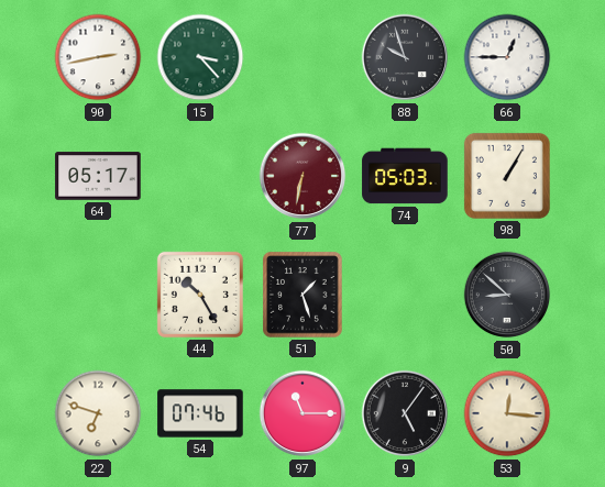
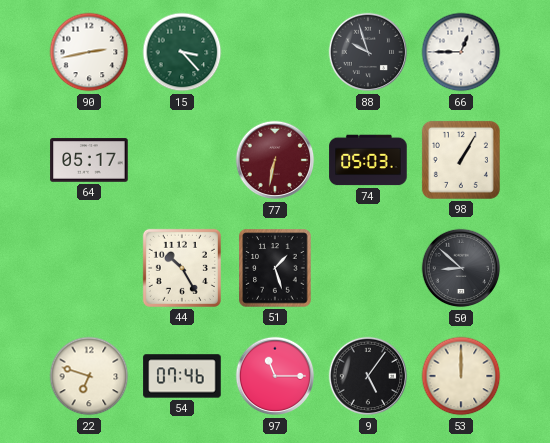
53: 12:16 -> 12:00 (461, 376)
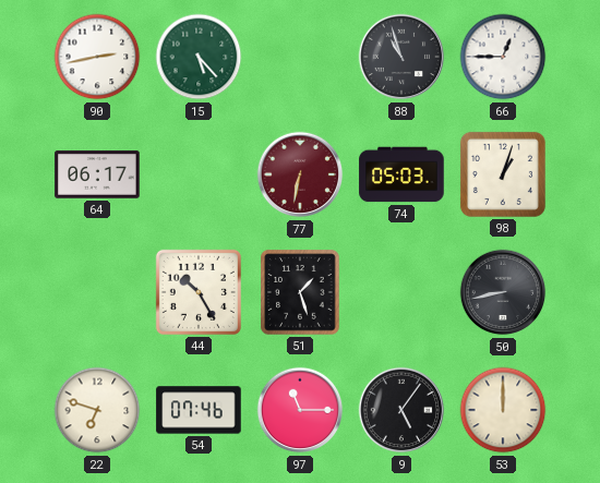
15: 3:23 -> 5:23 (199, 57)
88: 9:57 -> 10:57 (401, 57)
64: 05:17 -> 06:17 (97, 174)
98: 1:05 -> 1:03 (503, 174)
50: 8:52 -> 8:43 (503, 292)
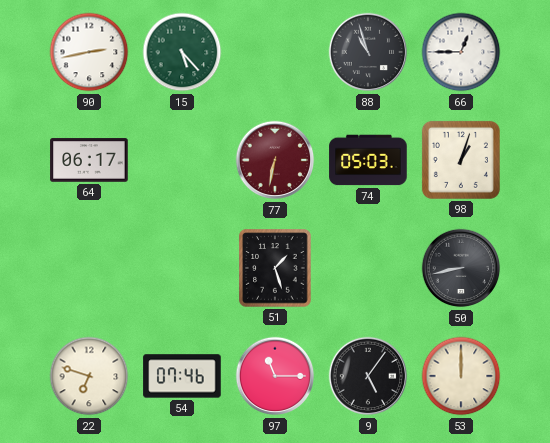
44: 10:25 -> none (199, 292)
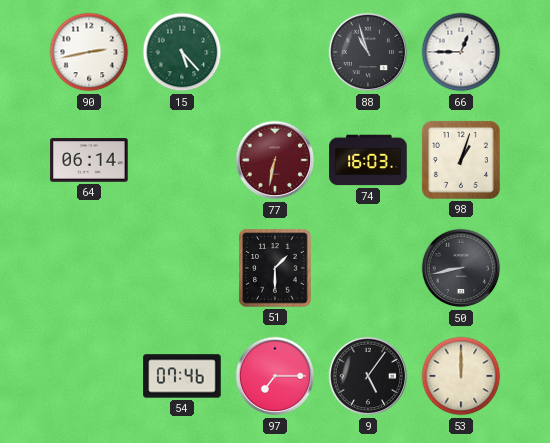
64: 06:17 -> 06:14 (89, 160)
74: 05:03 -> 16:03 (368, 160)
51: 1:27 -> 1:30 (275, 268)
22: 6:48 -> none (89, 376)
97: 11:15 -> 7:15 (275, 376)
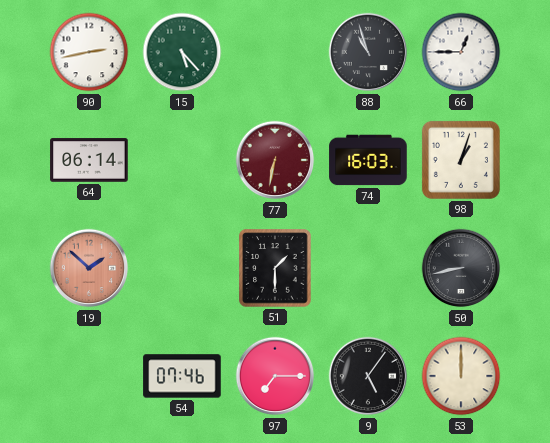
19: none -> 1:52 (89, 268)
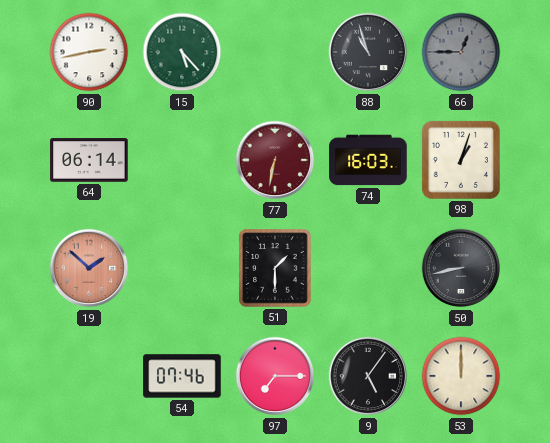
66 dial: white -> grey (461, 52)
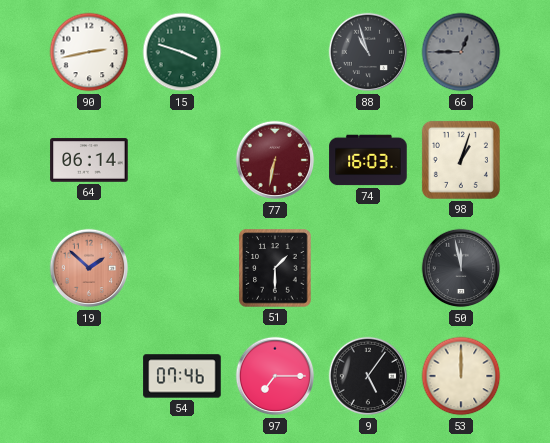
15: 5:23 -> 3:48 (182, 52)
50: 8:43 -> 11:58 (461, 268)
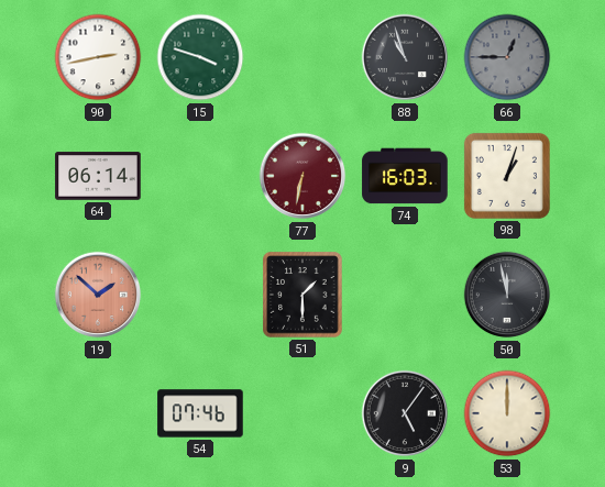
97: 7:15 -> none (275, 376)
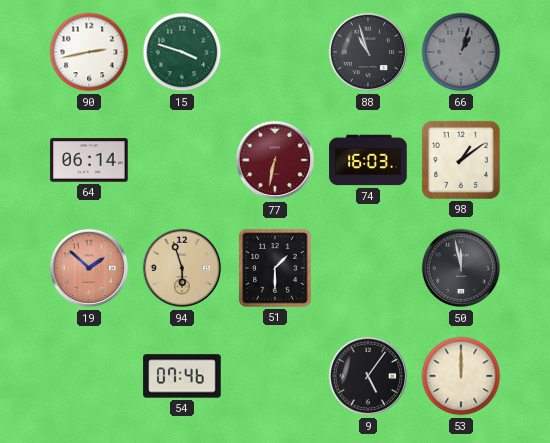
66: 12:45 -> 1:03 (461, 52)
98: 1:03 -> 1:09 (461, 160)
94: none -> 5:57 (182, 268)
